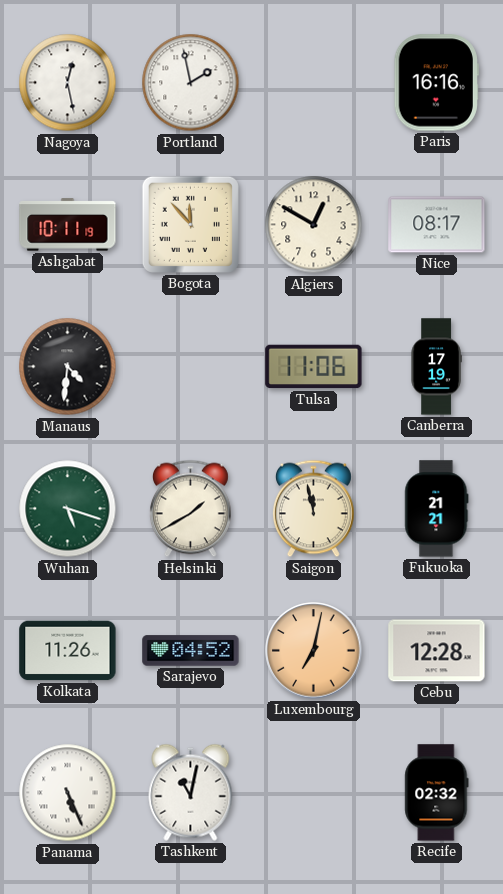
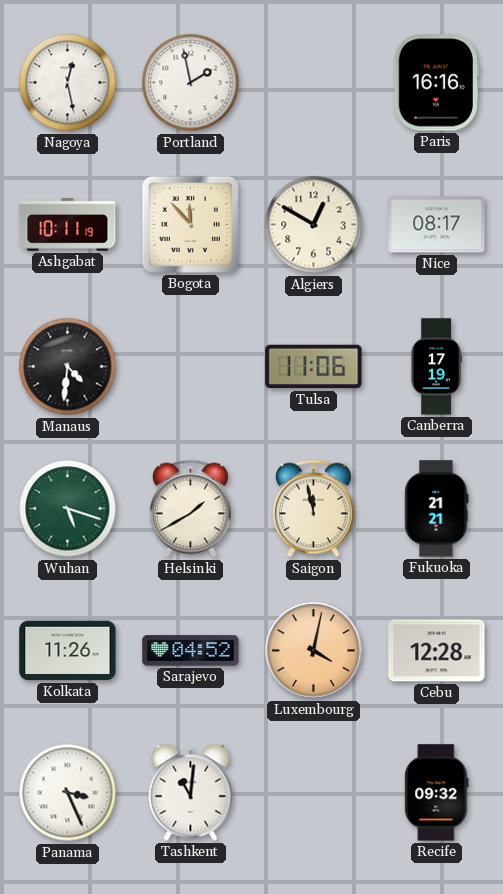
Luxembourg: 7:02 -> 4:02 (314, 651)
Panama: 5:26 -> 3:26 (68, 793)
Tashkent: 11:02 -> 11:01 (191, 792)
Recife: 02:32 -> 09:32 (437, 793)
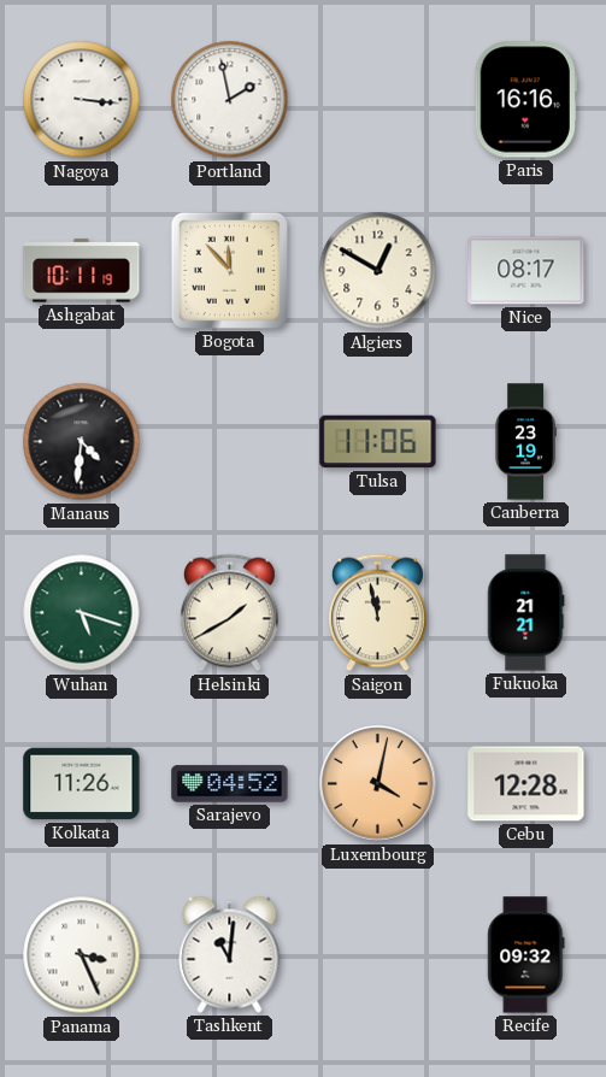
Nagoya: 12:28 -> 3:16 (82, 100)
Canberra: 17:19 -> 23:19 (525, 442)
